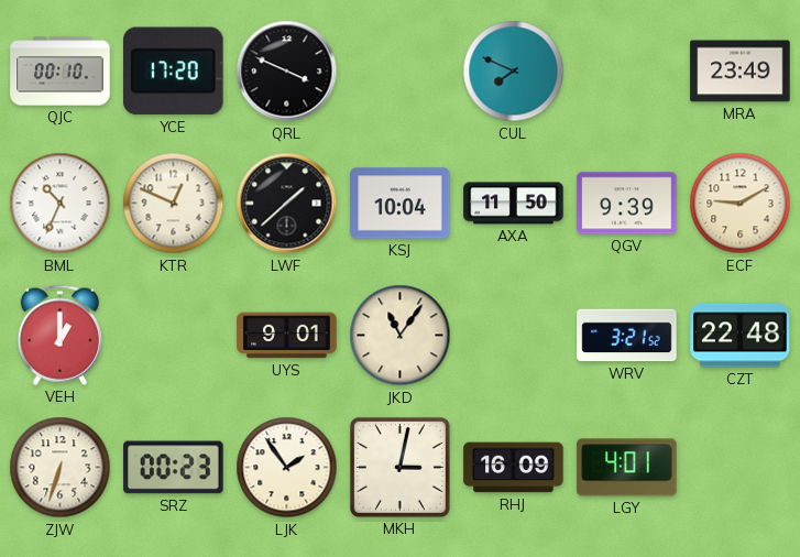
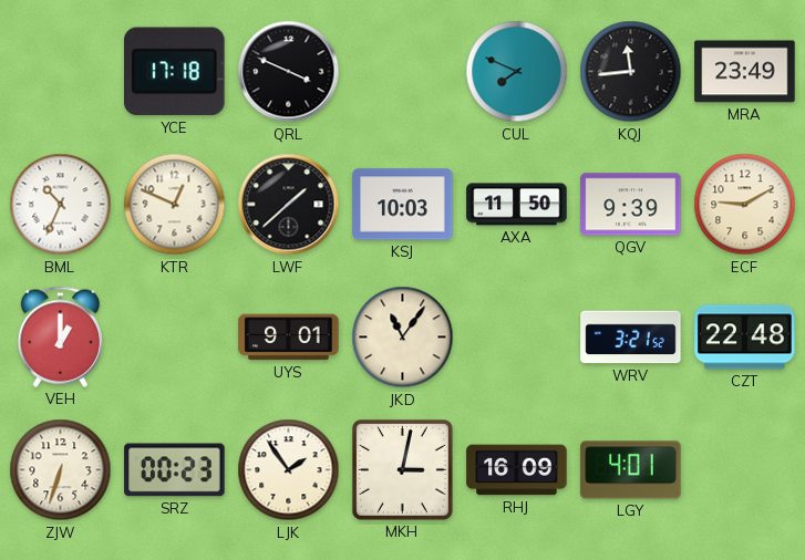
QJC: 00:10 -> none (61, 72)
YCE: 17:20 -> 17:18 (175, 72)
KQJ: none -> 11:44 (631, 72)
KSJ: 10:04 -> 10:03 (403, 205)
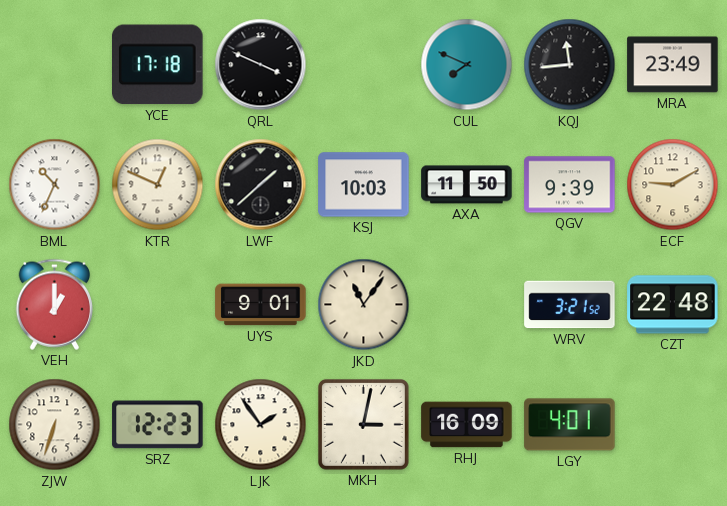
SRZ: 00:23 -> 12:23 (158, 425)
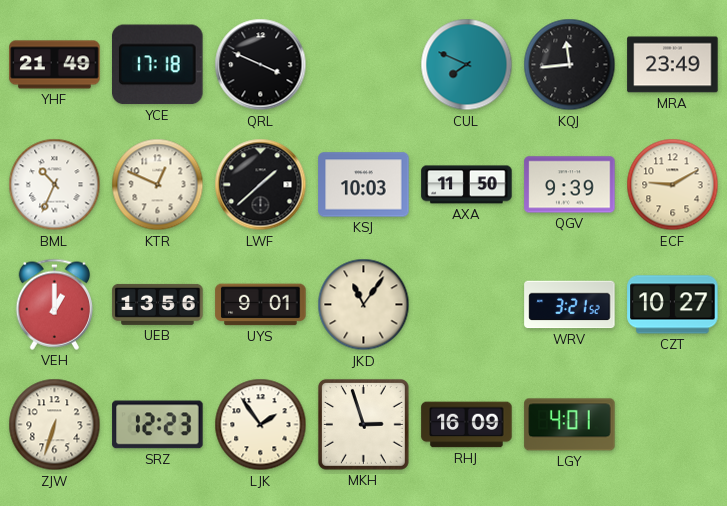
YHF: none -> 21:49 (55, 65)
UEB: none -> 13:56 (158, 304)
CZT: 22:48 -> 10:27 (673, 305)
MKH: 3:02 -> 2:57 (363, 424)
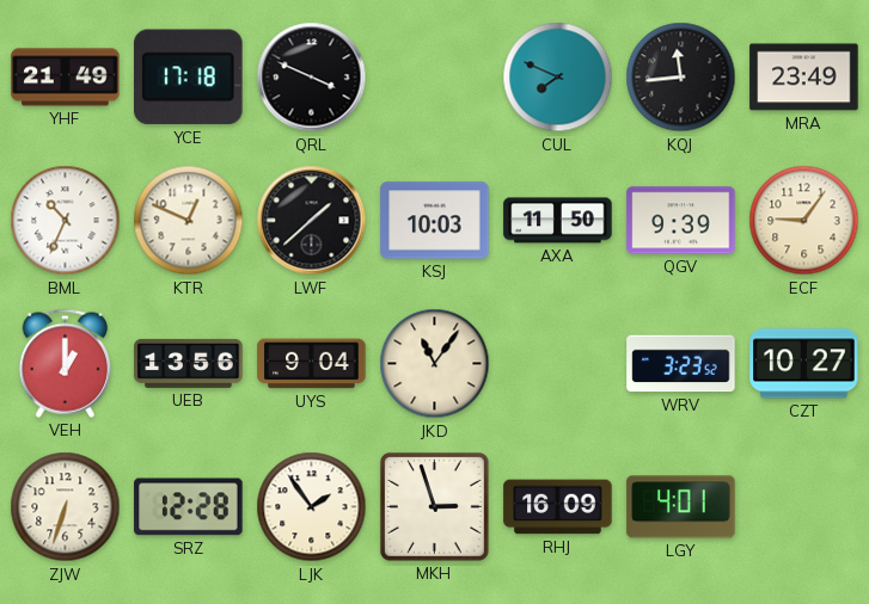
ECF: 9:10 -> 9:06 (804, 221)
UYS: 9:01 -> 9:04 (312, 364)
WRV: 3:21 -> 3:23 (681, 364)
SRZ: 12:23 -> 12:28 (189, 507)
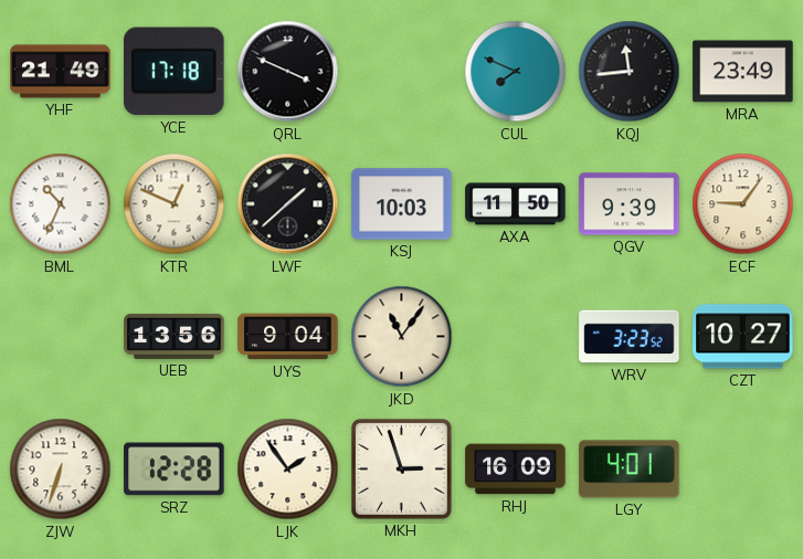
VEH: 1:00 -> none (65, 363)
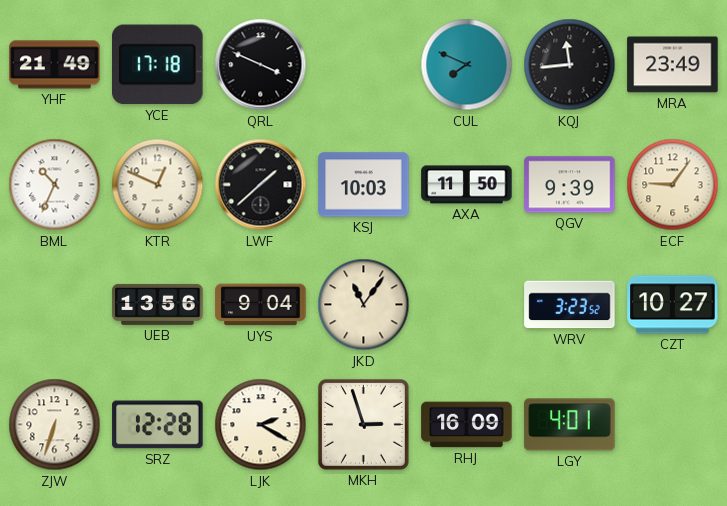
LJK: 1:54 -> 2:20 (261, 425)
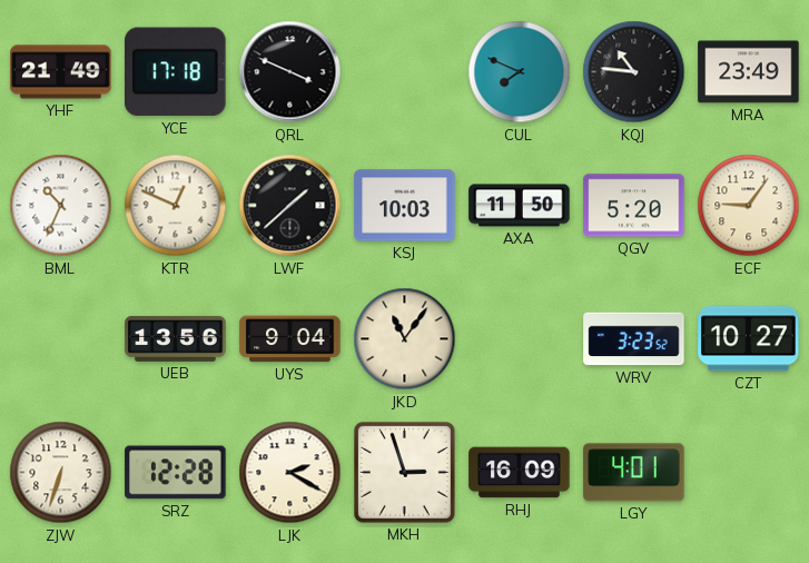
KQJ: 11:44 -> 10:46 (634, 72)
QGV: 9:39 -> 5:20 (634, 206)
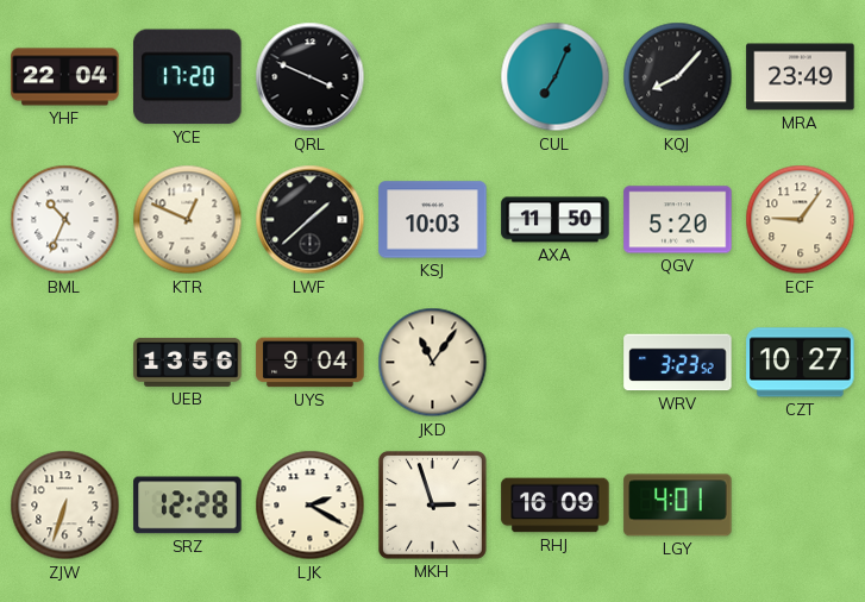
YHF: 21:49 -> 22:04 (65, 77)
YCE: 17:18 -> 17:20 (188, 77)
CUL: 7:49 -> 7:04 (556, 77)
KQJ: 10:46 -> 8:07 (678, 77)
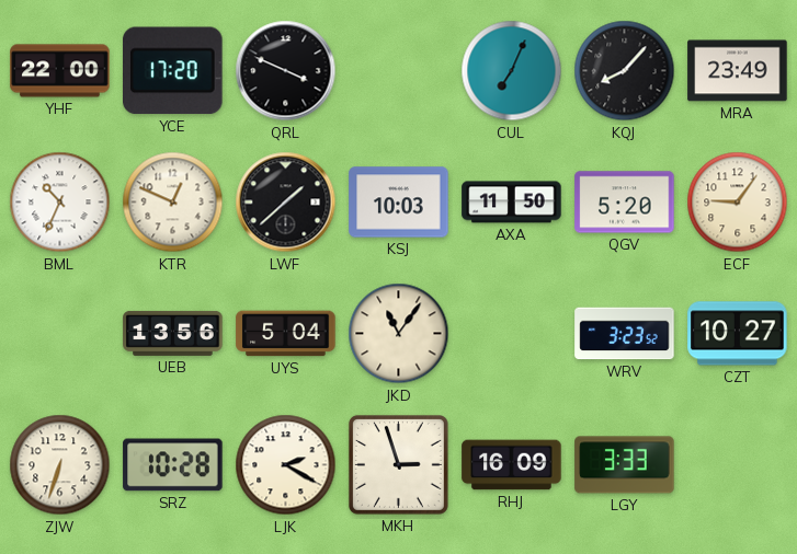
YHF: 22:04 -> 22:00 (60, 71)
UYS: 9:04 -> 5:04 (286, 334)
SRZ: 12:28 -> 10:28 (173, 465)
LGY: 4:01 -> 3:33 (625, 465)
